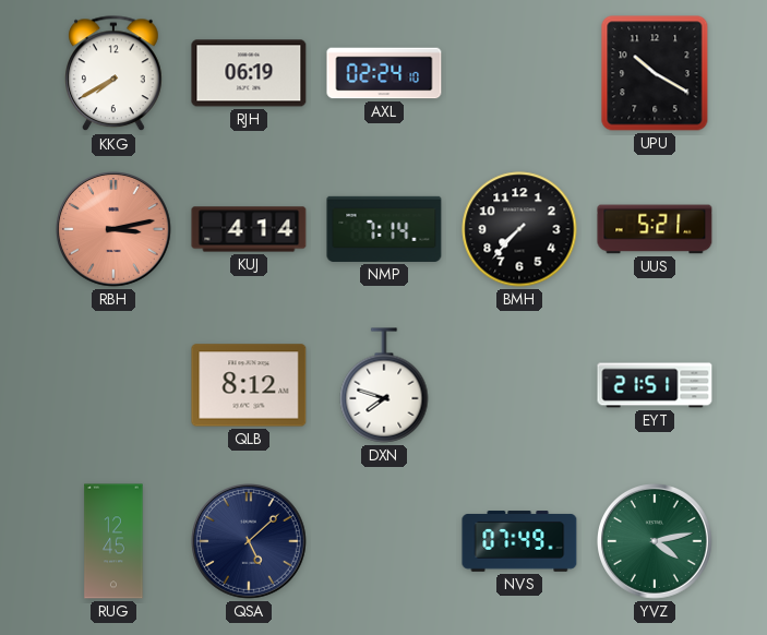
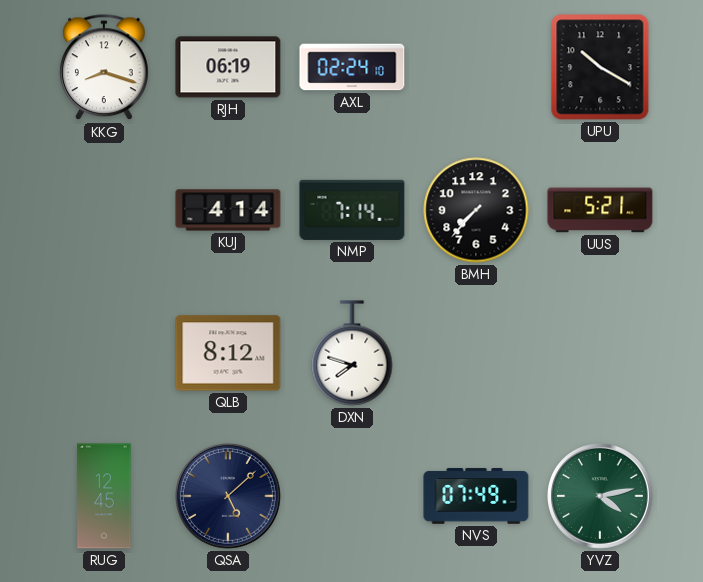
KKG: 7:40 -> 8:18 (105, 68)
RBH: 3:13 -> none (115, 230)
EYT: 21:51 -> none (655, 385)
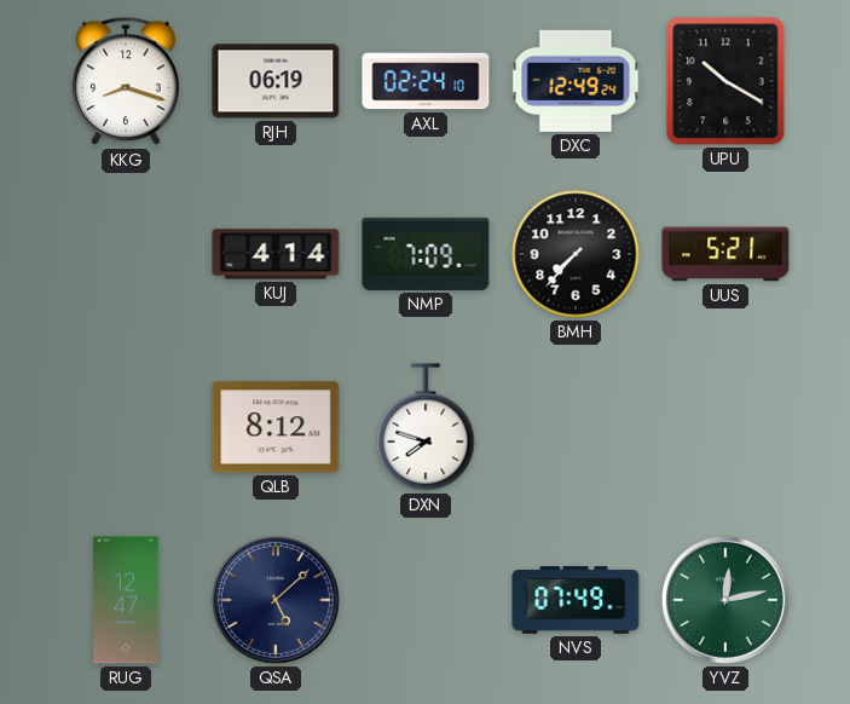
DXC: none -> 12:49 (576, 81)
NMP: 7:14 -> 7:09 (426, 254)
RUG: 12:45 -> 12:47 (126, 600)
YVZ: 4:13 -> 12:13 (727, 601)
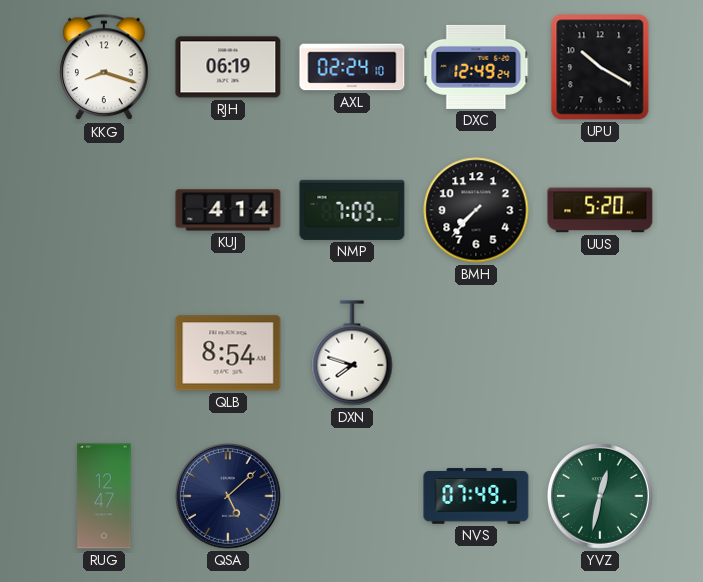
UUS: 5:21 -> 5:20 (600, 210)
QLB: 8:12 -> 8:54 (228, 353)
YVZ: 12:13 -> 12:32 (601, 497)
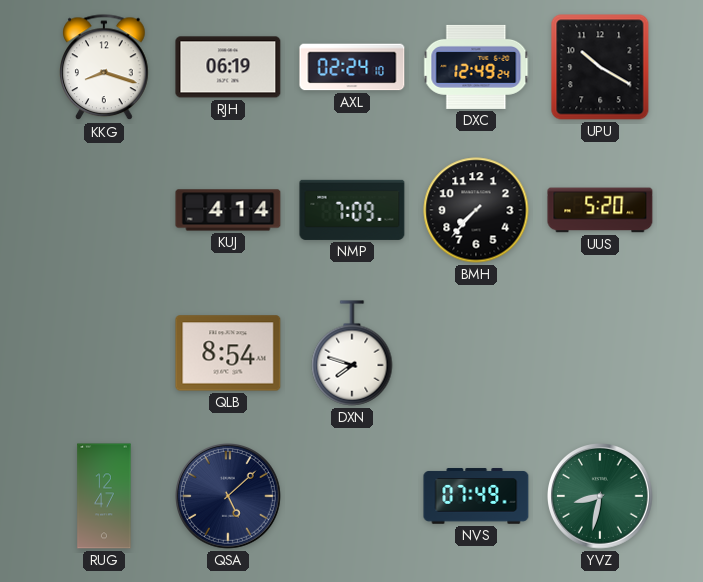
YVZ: 12:32 -> 8:32 (601, 497)
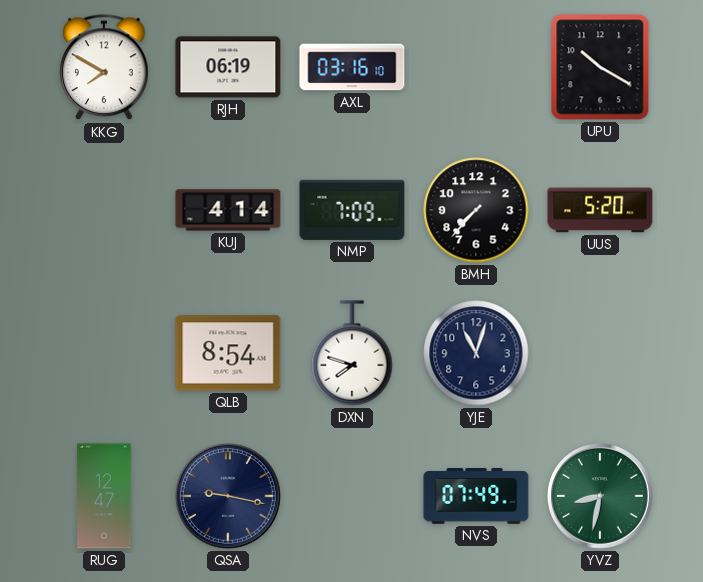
KKG: 8:18 -> 7:50 (105, 68)
AXL: 02:24 -> 03:16 (352, 67)
DXC: 12:49 -> none (476, 67)
YJE: none -> 11:03 (476, 353)
QSA: 5:08 -> 9:17 (229, 497)
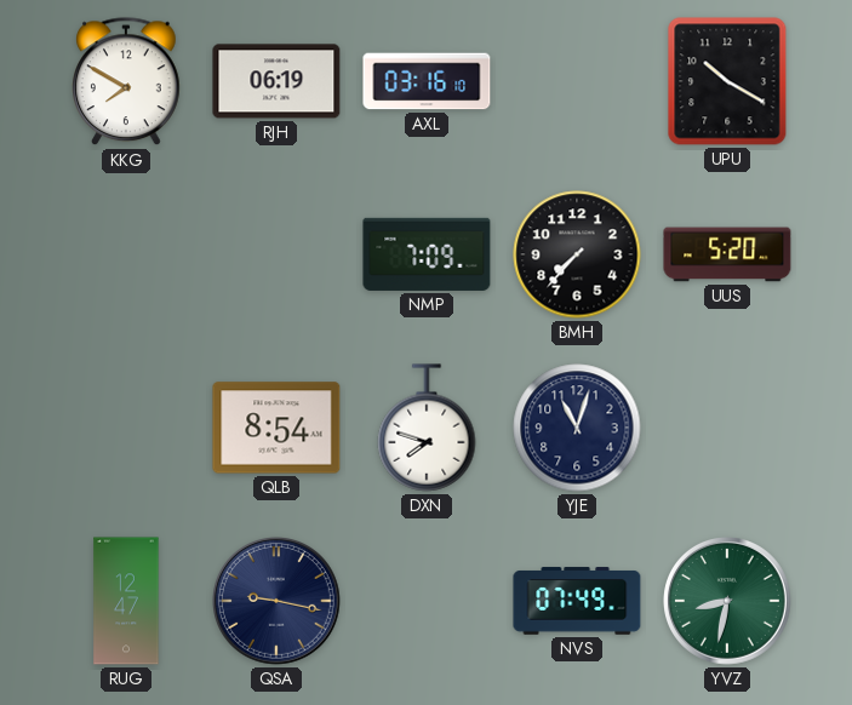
KUJ: 4:14 -> none (228, 210)
